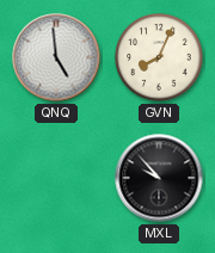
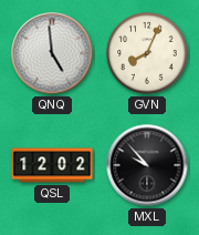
QSL: none -> 12:02 (52, 165)
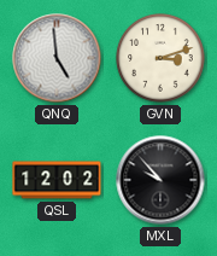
GVN: 8:04 -> 3:12 (160, 58)
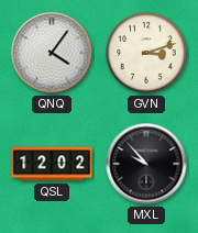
QNQ: 4:59 -> 4:06 (52, 53)
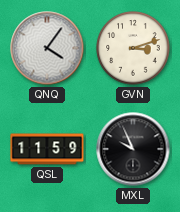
QSL: 12:02 -> 11:59 (47, 149)
MXL: 9:53 -> 9:56 (133, 149)
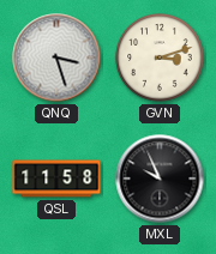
QNQ: 4:06 -> 3:27 (56, 58)
QSL: 11:59 -> 11:58 (56, 179)
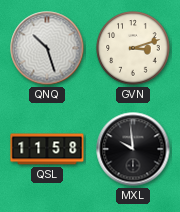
QNQ: 3:27 -> 10:27 (47, 48)
MXL: 9:56 -> 9:59 (133, 149)
